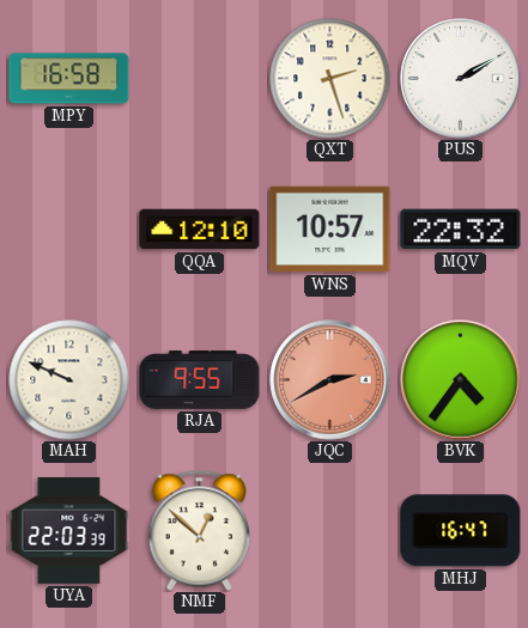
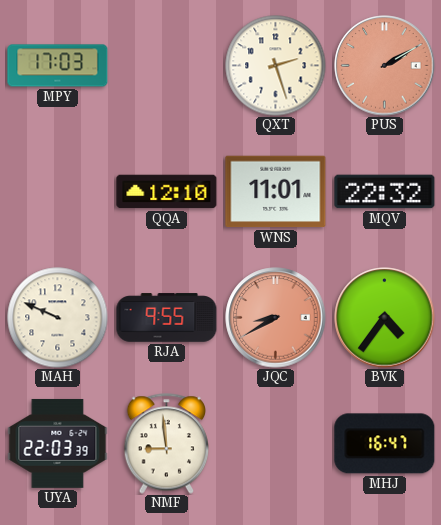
MPY: 16:58 -> 17:03 (58, 66)
PUS dial: white -> salmon (385, 66)
WNS: 10:57 -> 11:01 (276, 192)
JQC: 2:40 -> 8:40 (276, 318)
NMF: 12:52 -> 8:59 (167, 444)
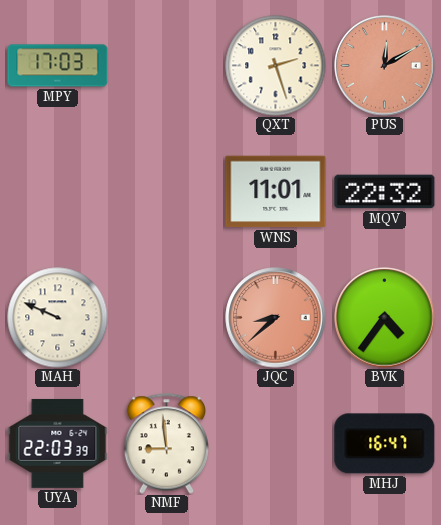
PUS: 2:10 -> 12:10 (385, 66)
QQA: 12:10 -> none (167, 192)
RJA: 9:55 -> none (167, 318)
JQC: 8:40 -> 8:38 (276, 318)
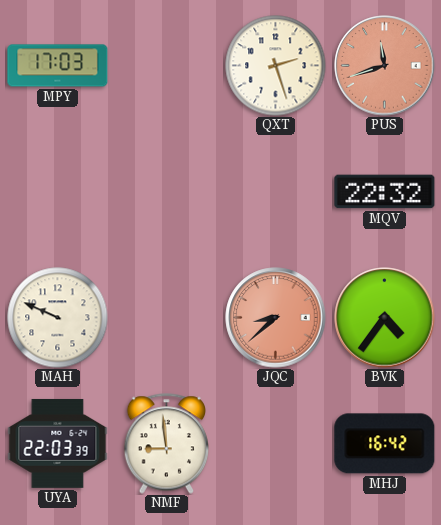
PUS: 12:10 -> 11:42 (385, 66)
WNS: 11:01 -> none (276, 192)
MHJ: 16:47 -> 16:42 (385, 444)
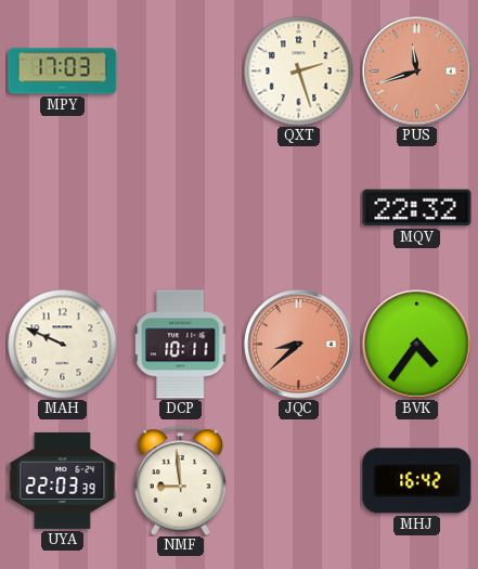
DCP: none -> 10:11 (181, 345)
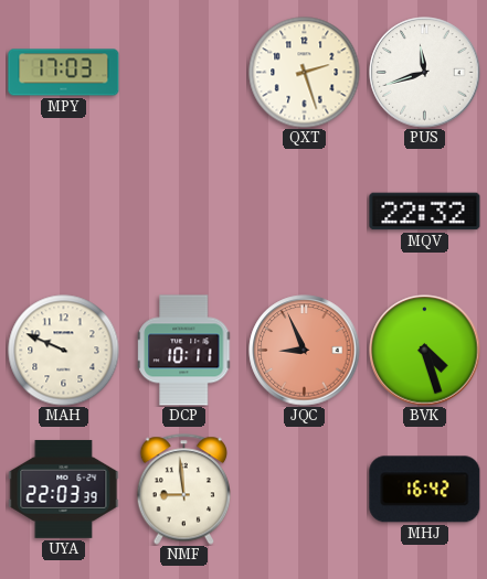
PUS dial: salmon -> white (425, 73)
JQC: 8:38 -> 8:56 (305, 351)
BVK: 4:36 -> 4:27 (425, 351)
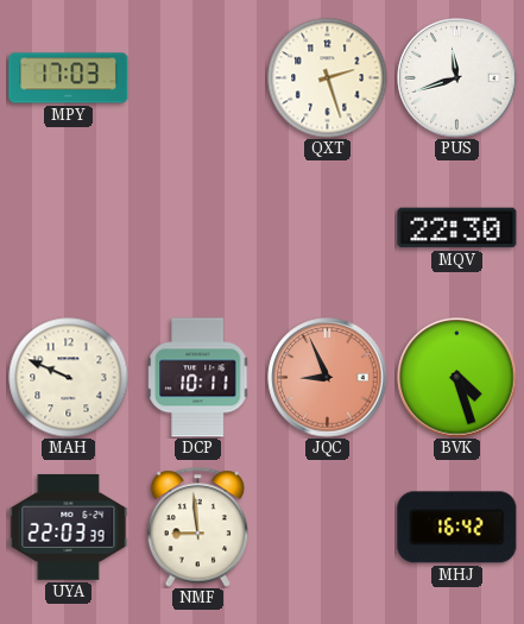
MQV: 22:32 -> 22:30 (457, 228)
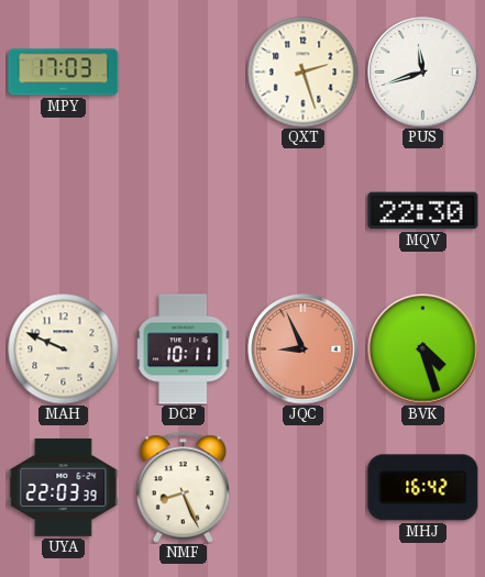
NMF: 8:59 -> 8:26 (184, 488)
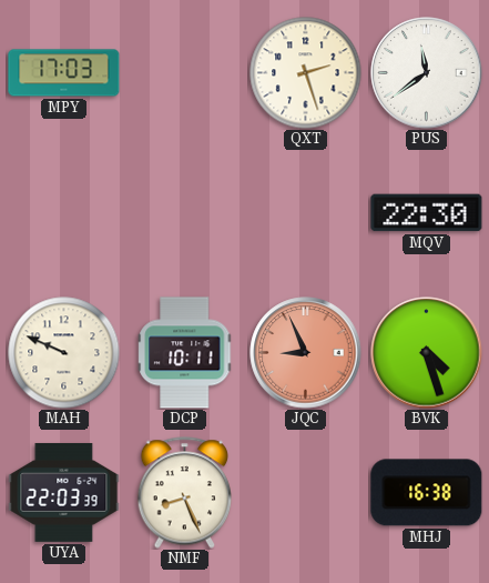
PUS: 11:42 -> 11:39 (427, 73)
MHJ: 16:42 -> 16:38 (427, 493)
